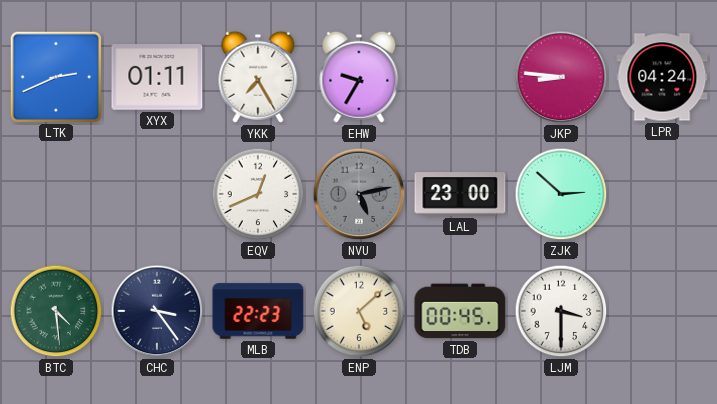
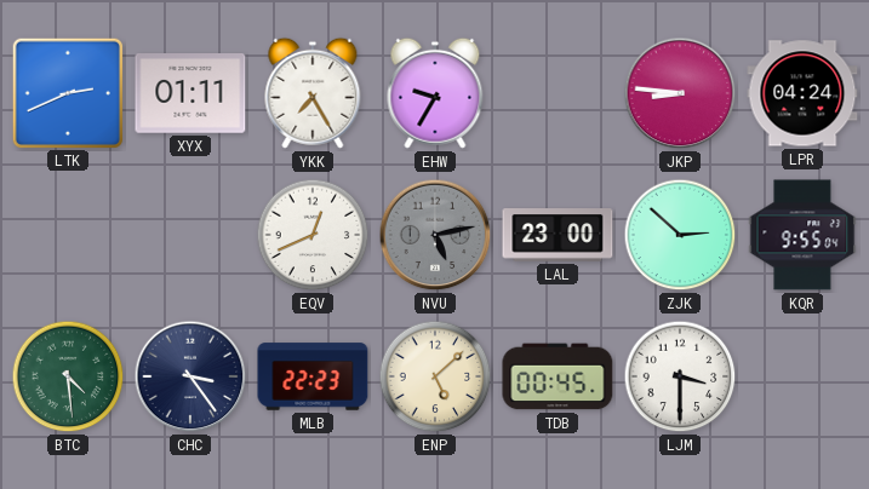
KQR: none -> 9:55 (802, 235)
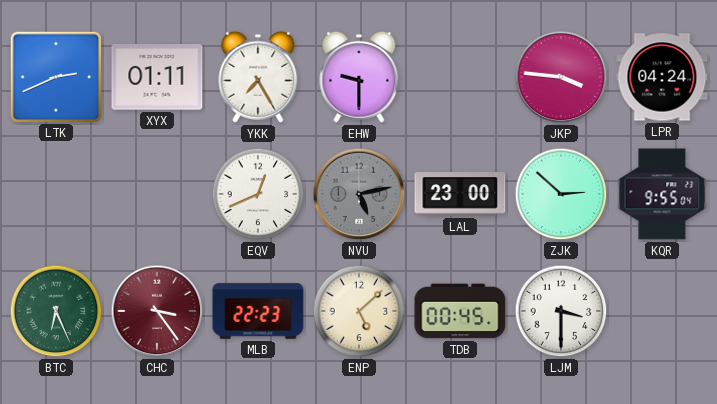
EHW: 9:35 -> 9:30 (359, 77)
JKP: 8:46 -> 3:46 (561, 77)
BTC: 4:29 -> 6:26 (56, 311)
CHC dial: navy -> burgundy (157, 311)
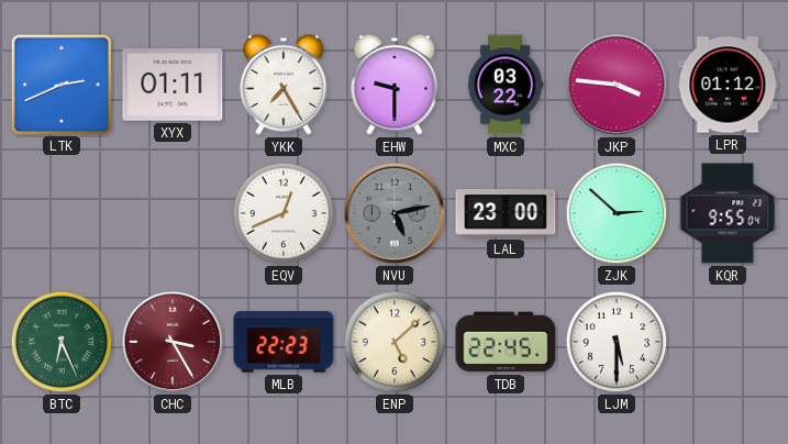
MXC: none -> 03:22 (506, 85)
LPR: 04:24 -> 01:12 (728, 85)
CHC: 3:24 -> 3:25 (173, 342)
TDB: 00:45 -> 22:45 (506, 342)
LJM: 3:30 -> 5:30 (617, 342)
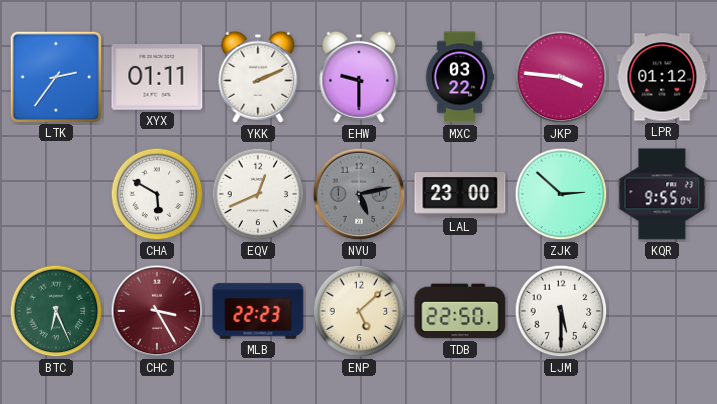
LTK: 2:41 -> 2:36 (55, 76)
YKK: 7:25 -> 2:11 (258, 77)
CHA: none -> 5:50 (157, 194)
TDB: 22:45 -> 22:50 (460, 311)
